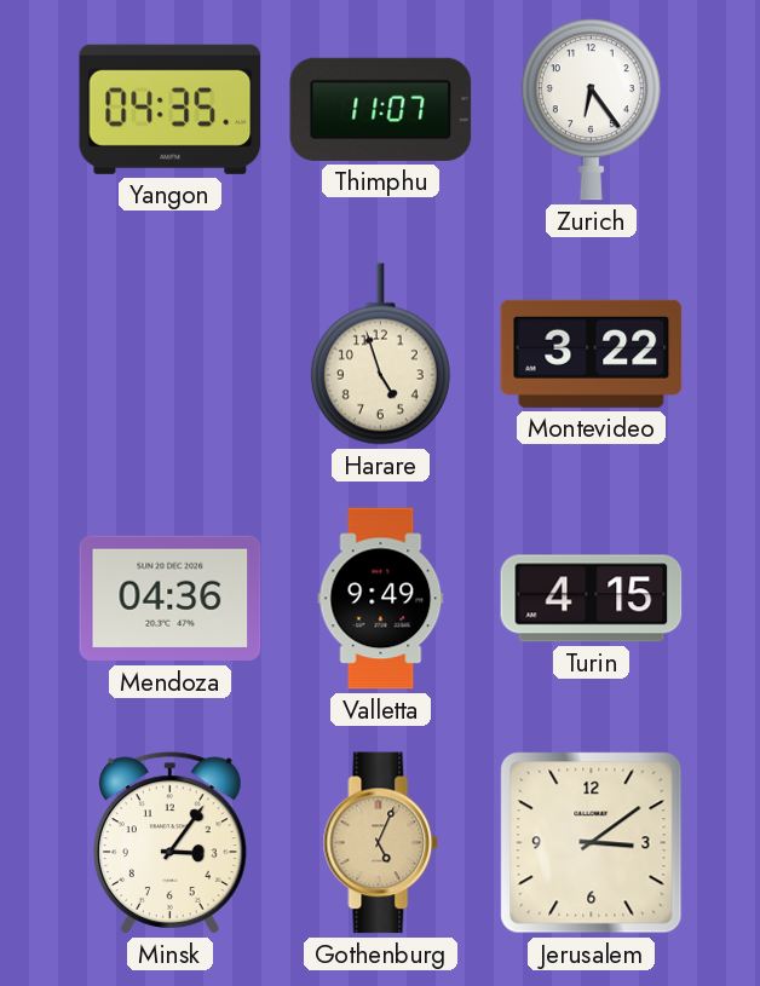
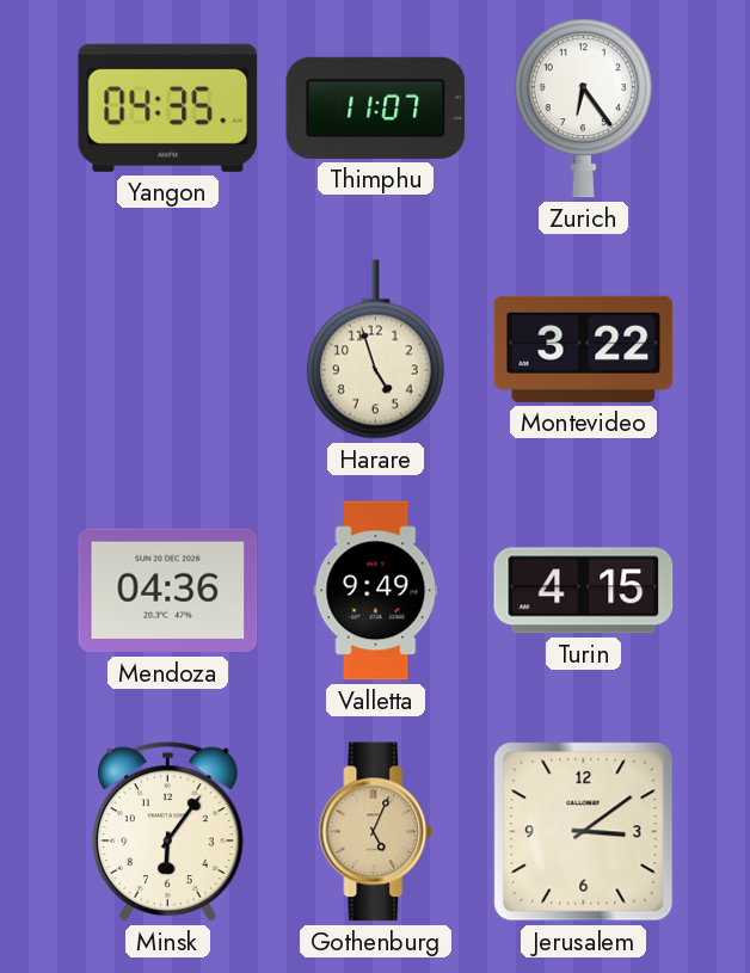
Minsk: 3:06 -> 6:06 (167, 832)
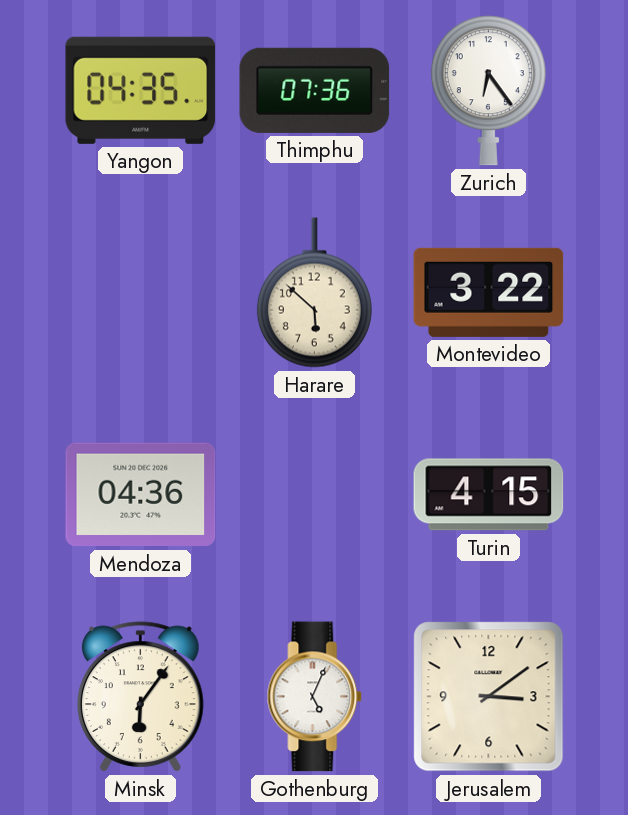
Thimphu: 11:07 -> 07:36 (315, 90)
Harare: 4:57 -> 5:52 (314, 293)
Valletta: 9:49 -> none (376, 591)
Gothenburg dial: champagne -> white (315, 697)
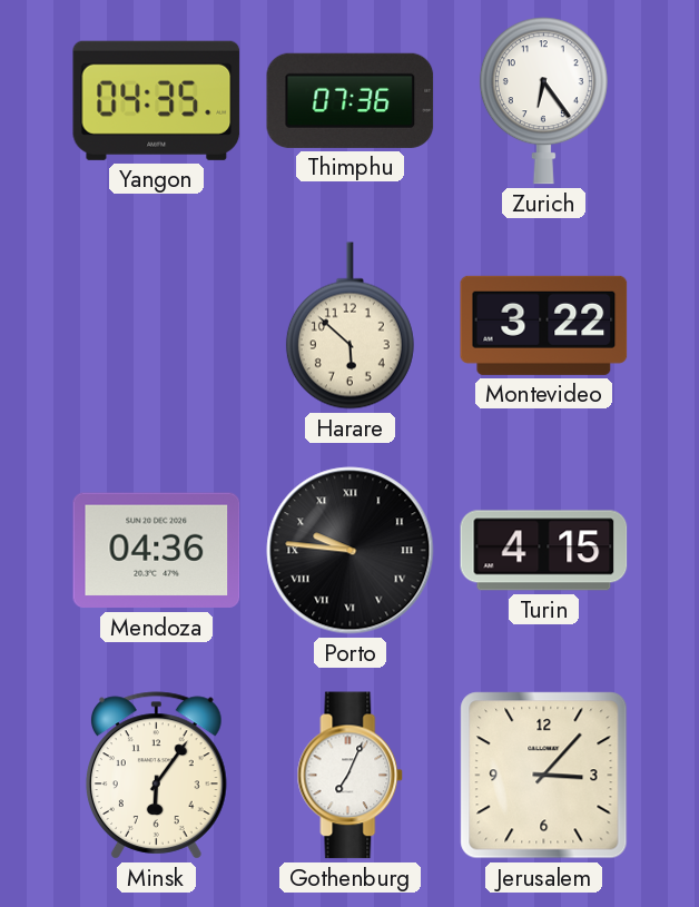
Porto: none -> 9:46 (351, 551)
Gothenburg: 5:04 -> 7:04 (351, 776)
Jerusalem: 3:09 -> 3:07 (544, 776)
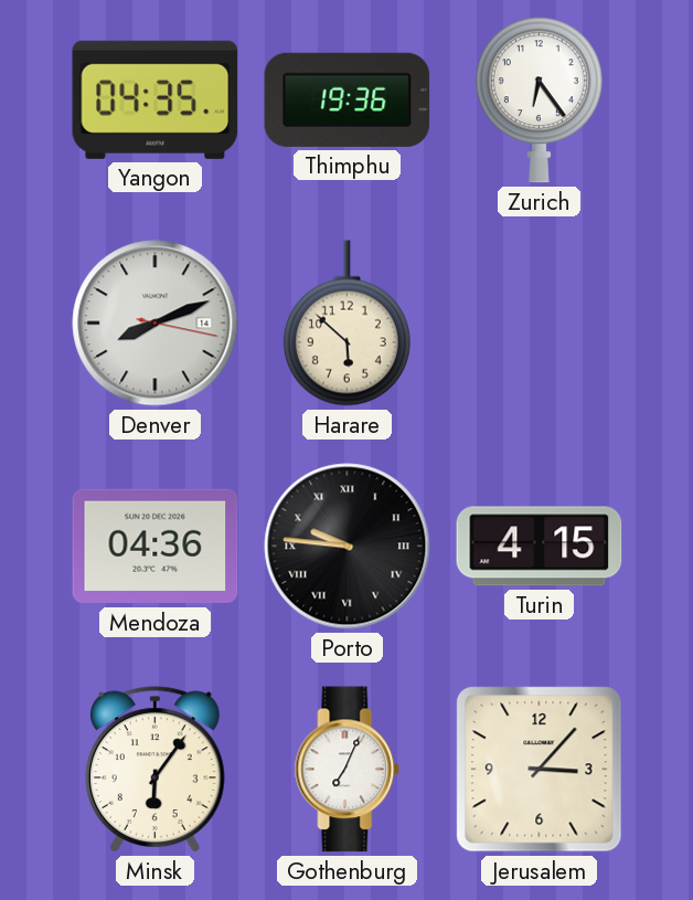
Thimphu: 07:36 -> 19:36 (348, 99)
Denver: none -> 8:11 (156, 324)
Montevideo: 3:22 -> none (544, 325)
